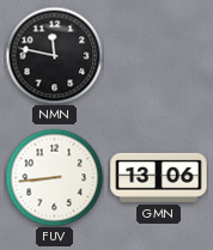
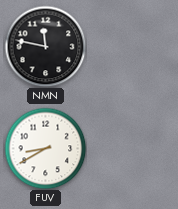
FUV: 8:44 -> 8:40 (45, 148)
GMN: 13:06 -> none (159, 177)
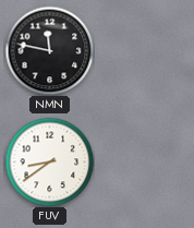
FUV: 8:40 -> 8:39 (49, 161)
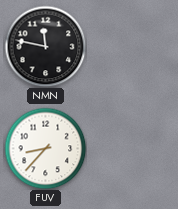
FUV: 8:39 -> 8:37 (45, 148)
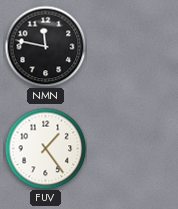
FUV: 8:37 -> 1:24 (45, 148)
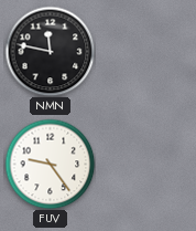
FUV: 1:24 -> 9:24 (50, 164)
